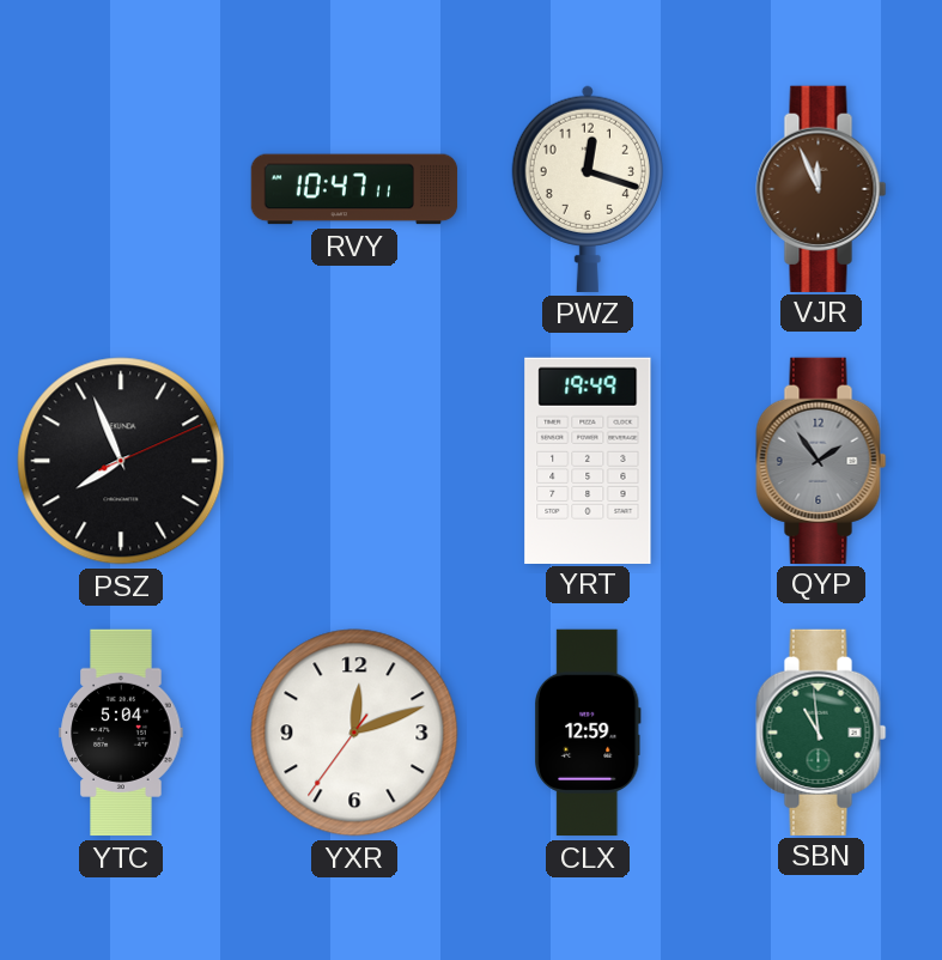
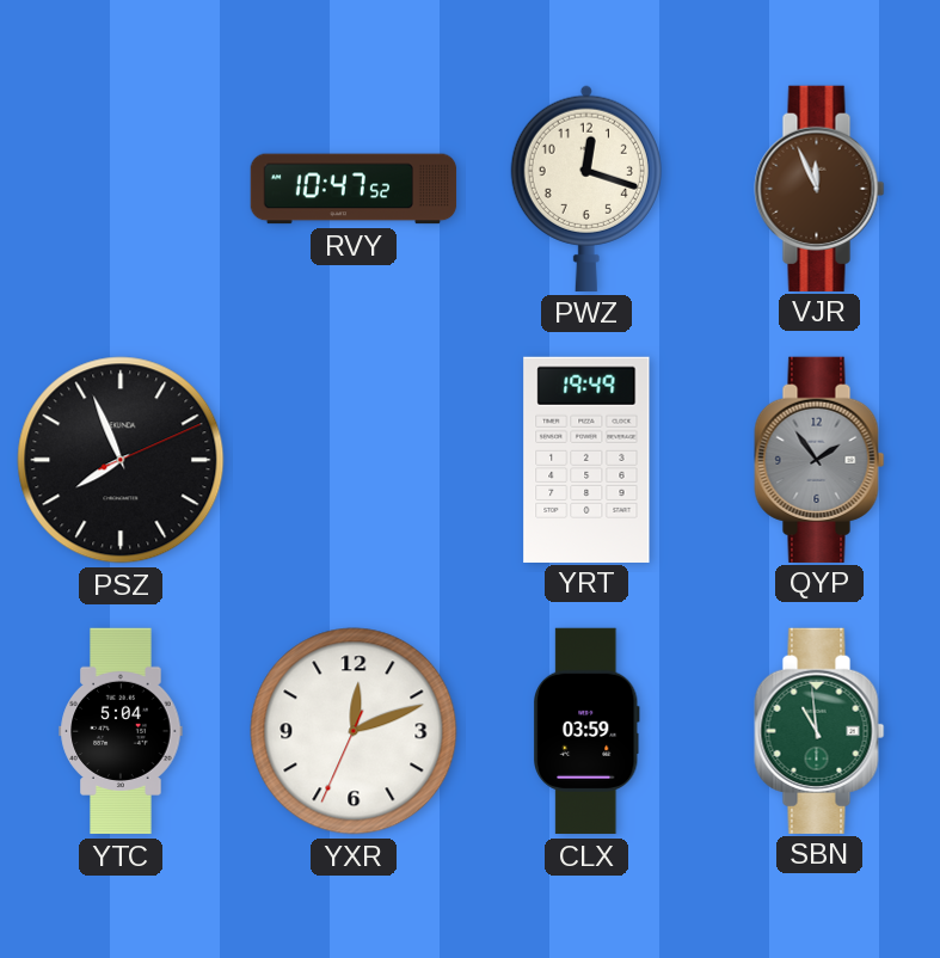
RVY: 10:47:11 -> 10:47:52 (354, 189)
YXR: 12:11:36 -> 12:11:34 (354, 731)
CLX: 12:59 -> 03:59 (588, 731)
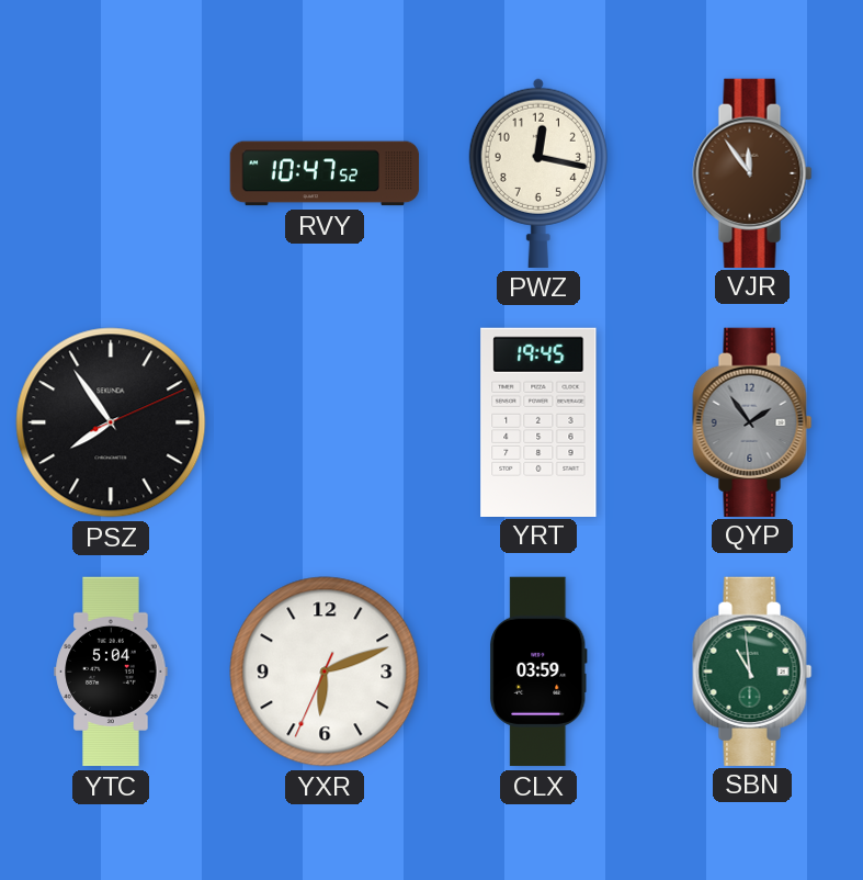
PWZ: 12:18 -> 12:17 (538, 173)
VJR: 11:56 -> 11:54 (752, 172)
PSZ: 7:56 -> 7:54 (111, 422)
YRT: 19:49 -> 19:45 (538, 421)
YXR: 12:11 -> 6:11 (325, 672)
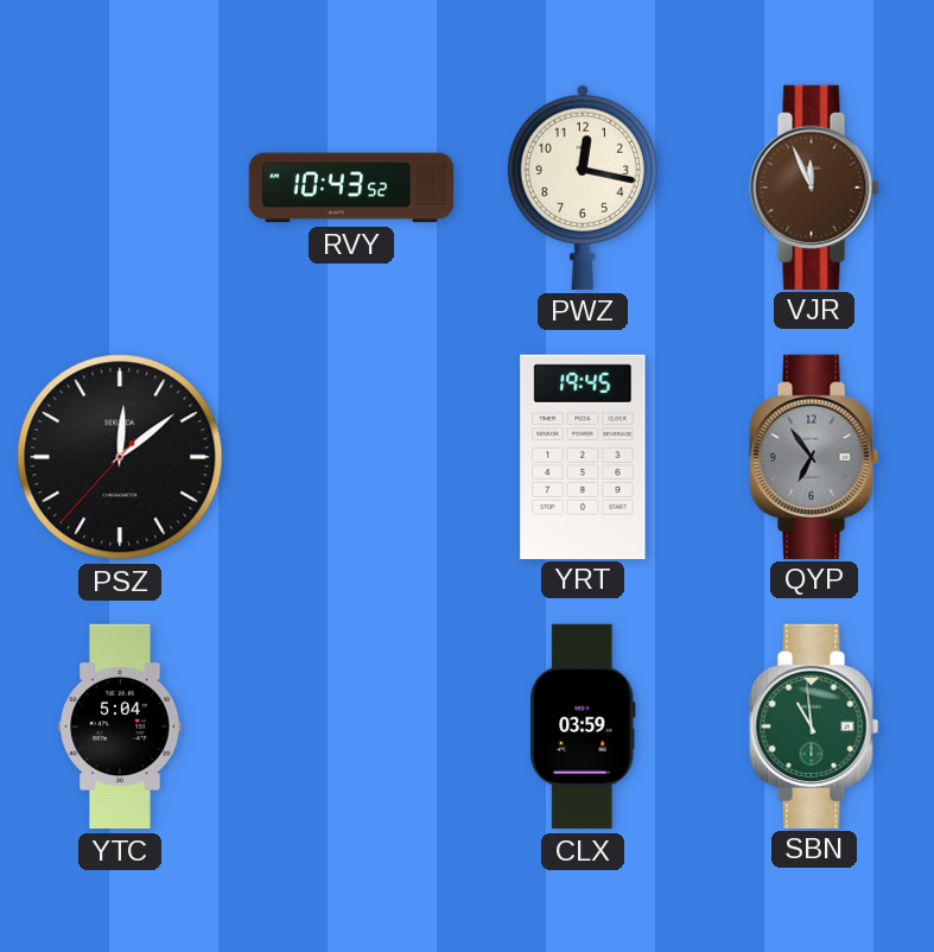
RVY: 10:47 -> 10:43 (351, 188)
VJR: 11:54 -> 11:56 (814, 186)
PSZ: 7:54 -> 12:08 (120, 457)
QYP: 1:54 -> 6:54 (814, 456)
YXR: 6:11 -> none (325, 672)
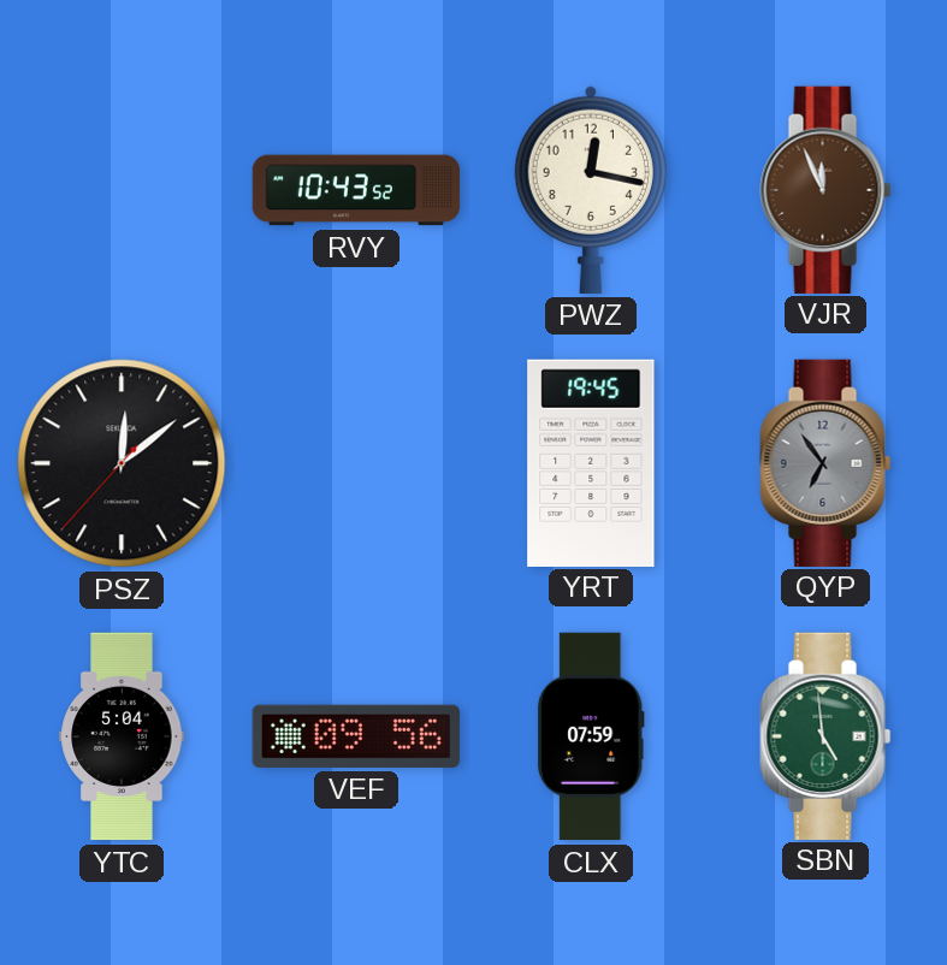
VEF: none -> 09:56 (356, 736)
CLX: 03:59 -> 07:59 (592, 736)
SBN: 10:59 -> 4:59 (825, 735)
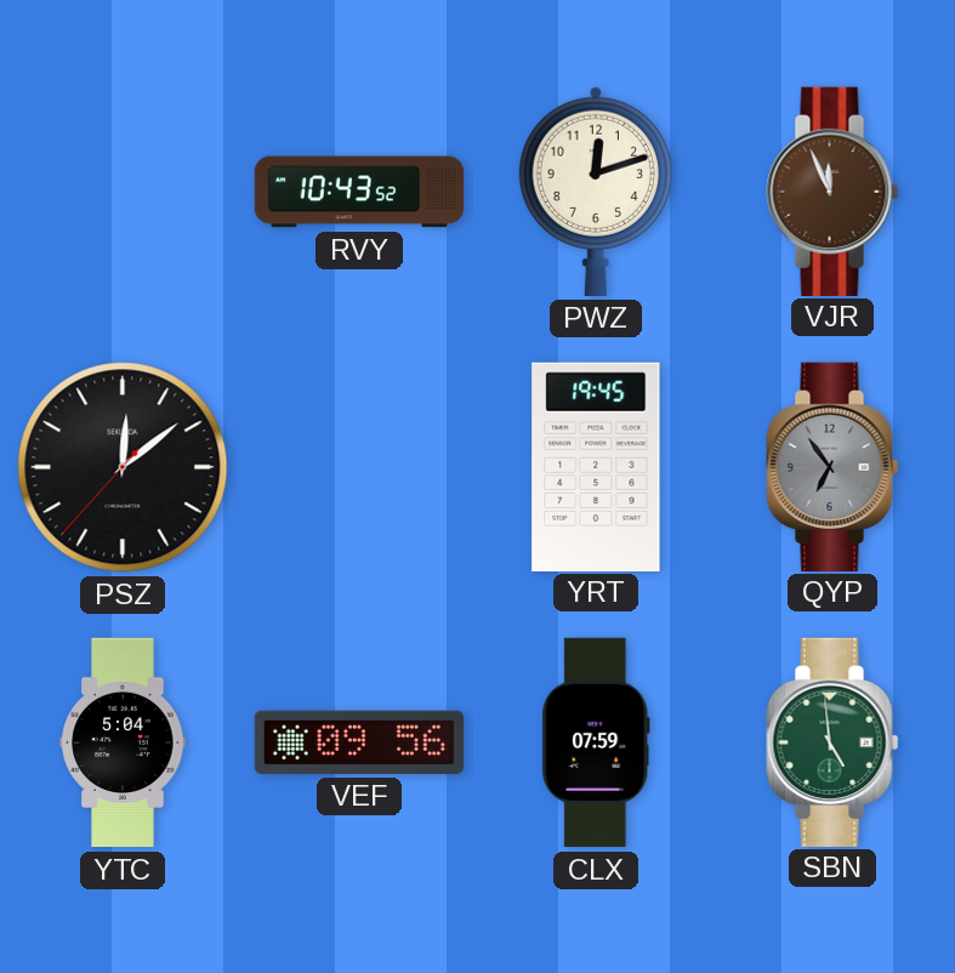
PWZ: 12:17 -> 12:12 (596, 192)
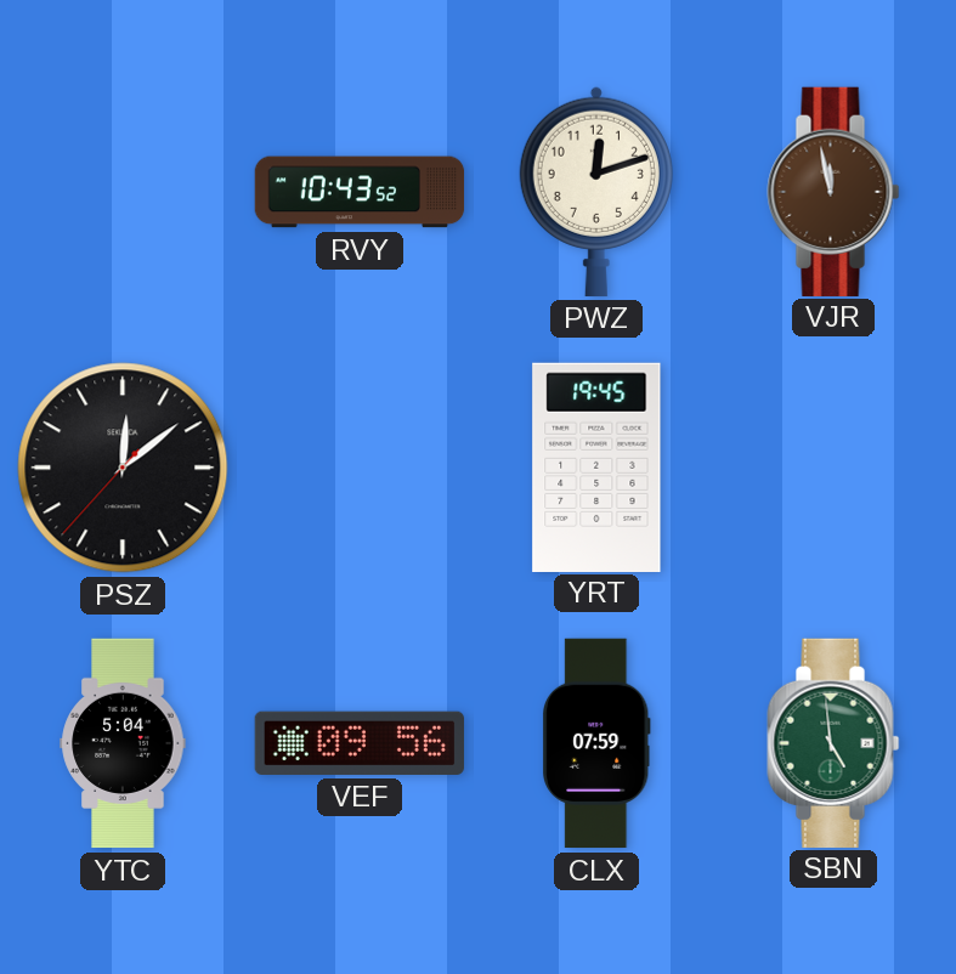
VJR: 11:56 -> 11:58 (833, 191)
QYP: 6:54 -> none (832, 466)
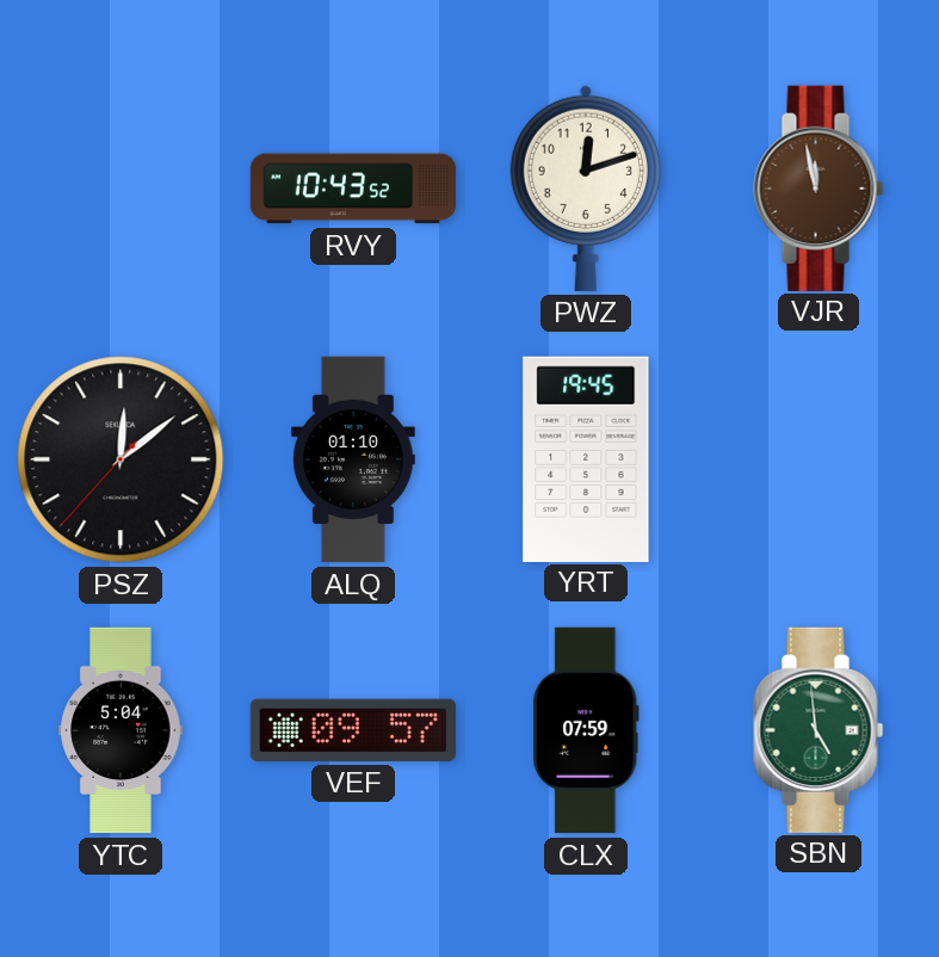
ALQ: none -> 01:10 (353, 459)
VEF: 09:56 -> 09:57 (353, 730)
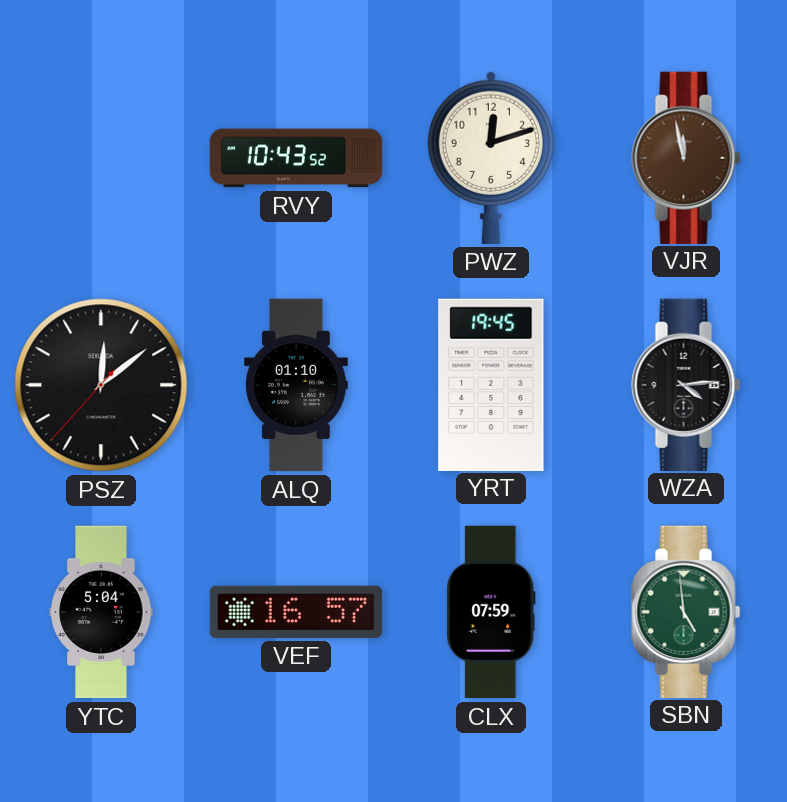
WZA: none -> 4:14 (686, 384)
VEF: 09:57 -> 16:57 (296, 612)
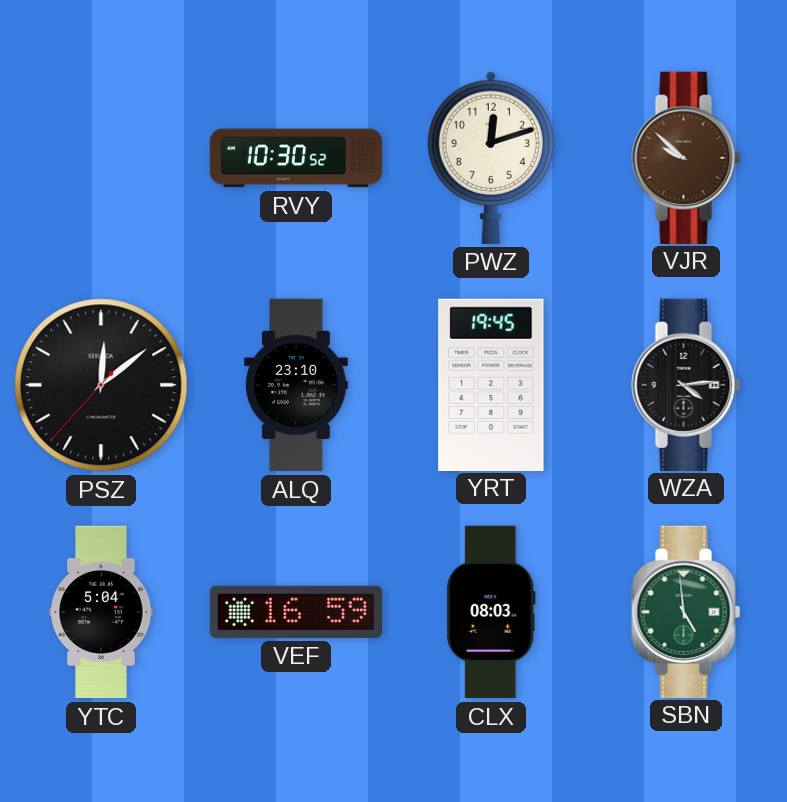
RVY: 10:43 -> 10:30 (296, 158)
VJR: 11:58 -> 9:52 (686, 157)
ALQ: 01:10 -> 23:10 (296, 385)
VEF: 16:57 -> 16:59 (296, 612)
CLX: 07:59 -> 08:03 (492, 612)
